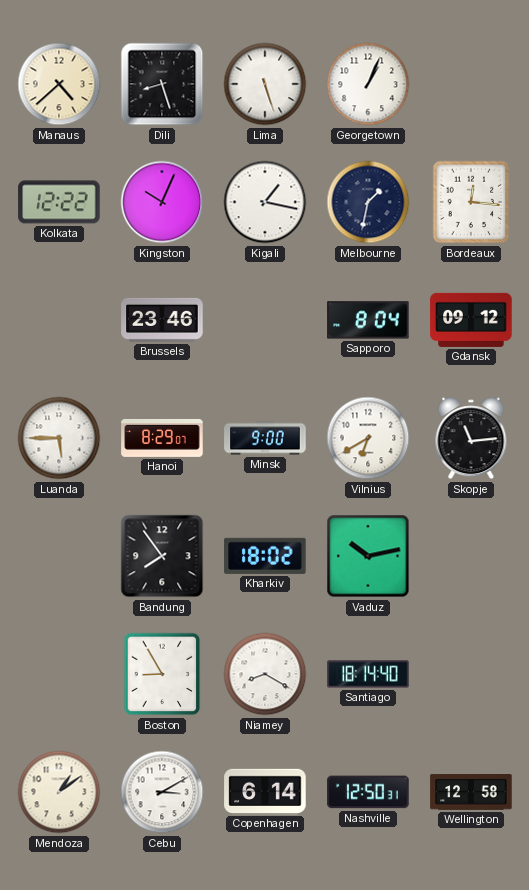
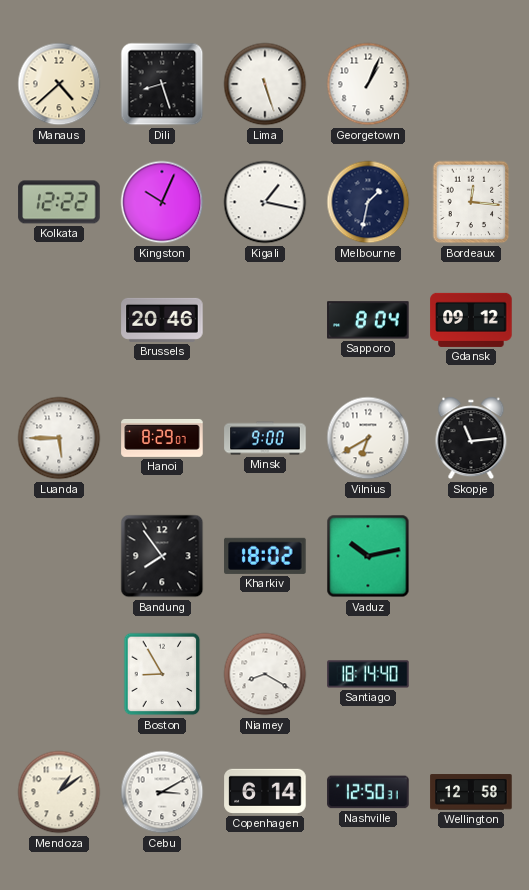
Brussels: 23:46 -> 20:46 (162, 320)
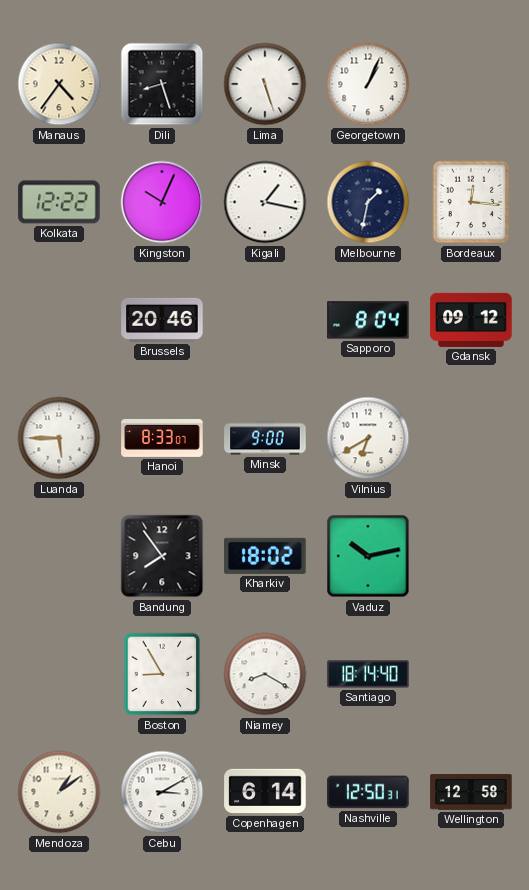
Manaus: 4:38 -> 4:36 (59, 84)
Hanoi: 8:29 -> 8:33 (162, 438)
Skopje: 11:14 -> none (471, 438)
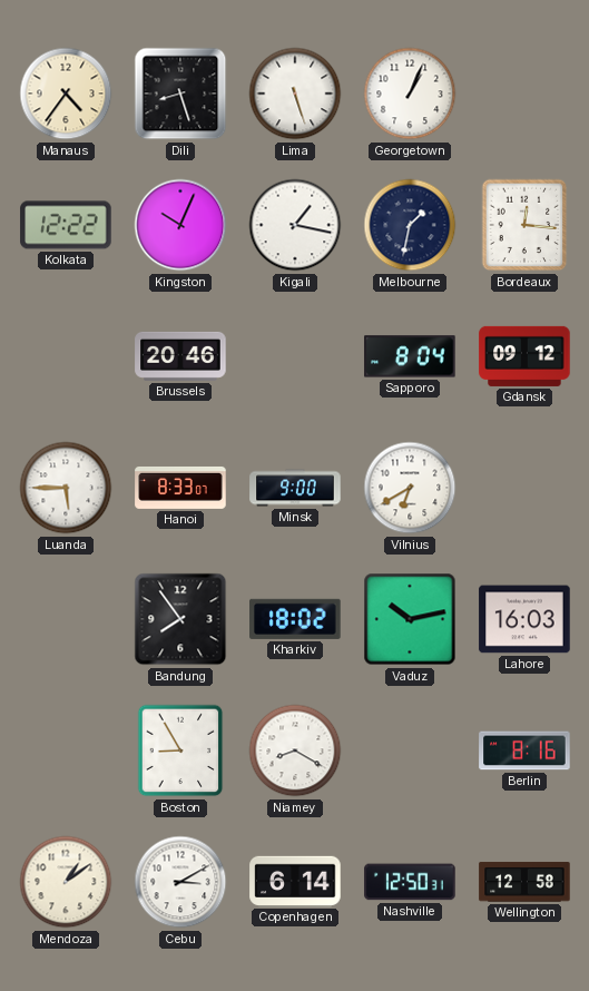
Lahore: none -> 16:03 (524, 619)
Santiago: 18:14 -> none (368, 674)
Berlin: none -> 8:16 (524, 750)
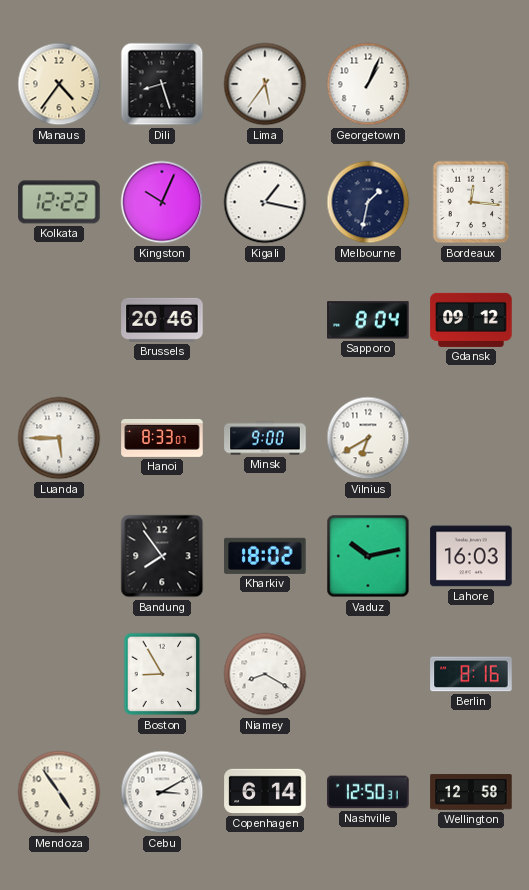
Lima: 5:27 -> 5:36 (265, 84)
Mendoza: 1:09 -> 4:54 (59, 792)
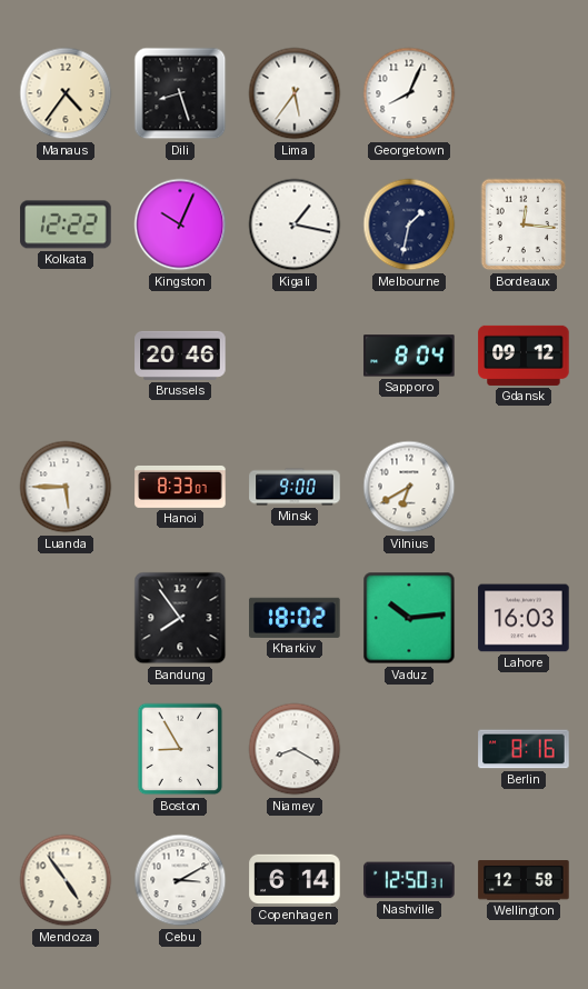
Georgetown: 1:04 -> 8:04 (409, 93)
Vaduz: 10:13 -> 10:14 (409, 618)
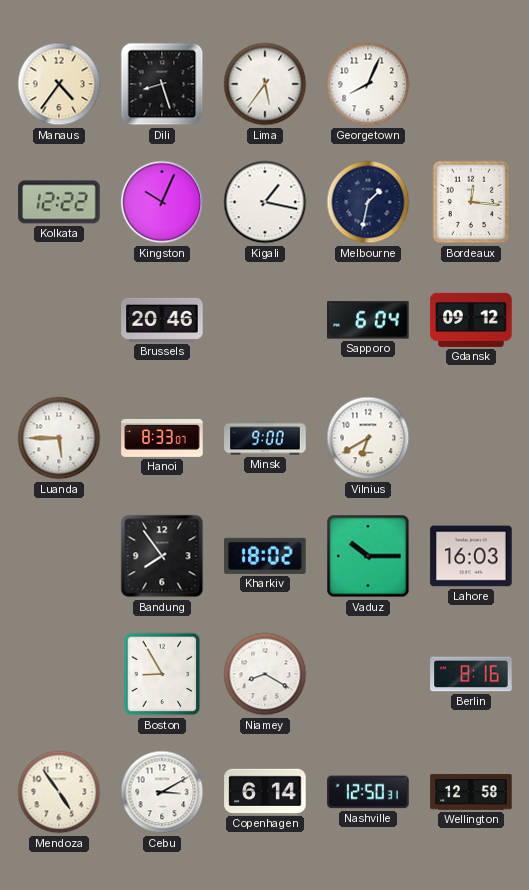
Sapporo: 8:04 -> 6:04 (368, 320)
Vaduz: 10:14 -> 10:15 (368, 556)
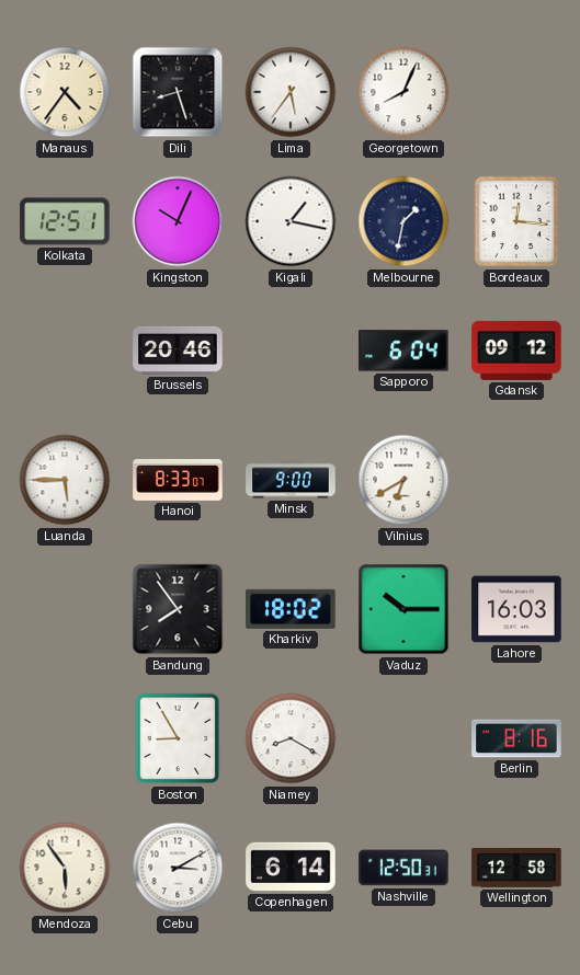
Kolkata: 12:22 -> 12:51 (65, 221)
Mendoza: 4:54 -> 5:54 (65, 868)
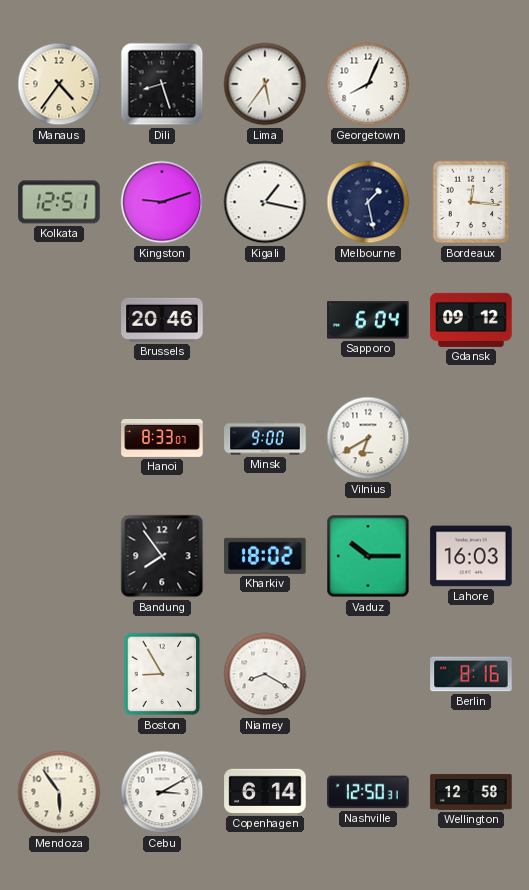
Kingston: 10:04 -> 9:12 (162, 202)
Melbourne: 1:32 -> 1:28 (368, 202)
Luanda: 5:45 -> none (65, 480)
